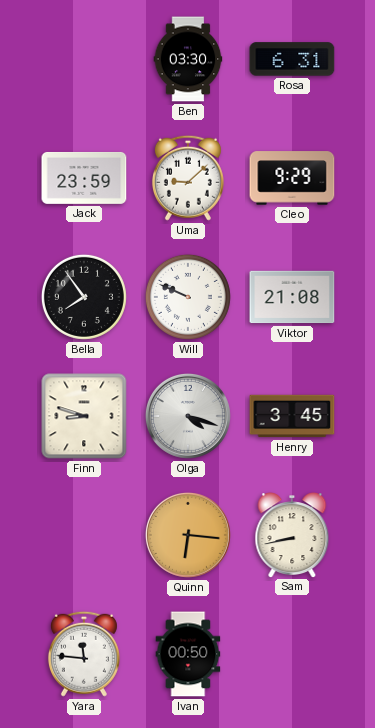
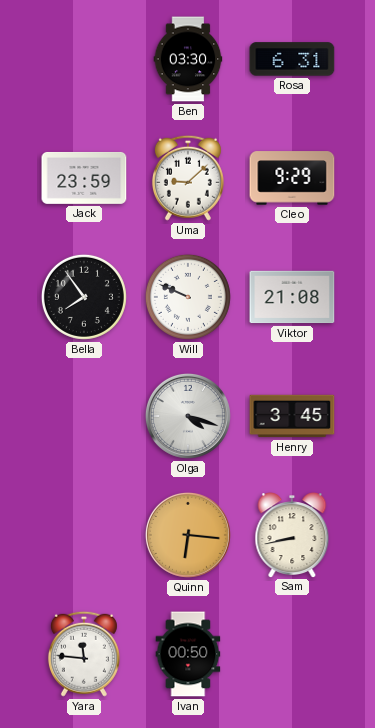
Finn: 8:48 -> none (84, 416)
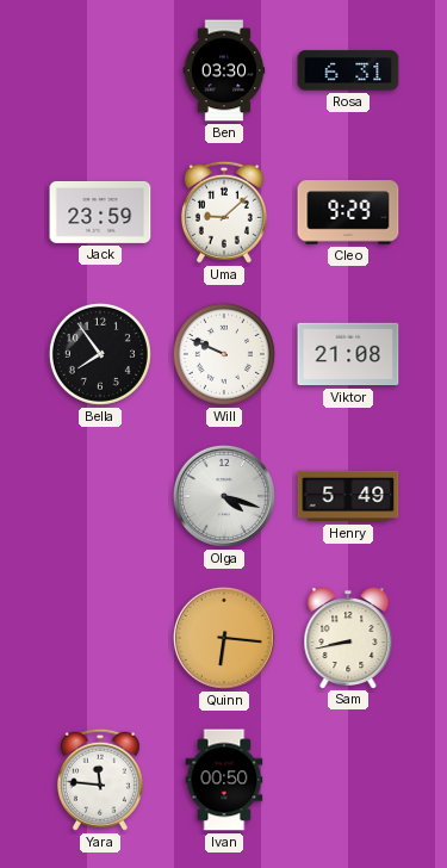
Henry: 3:45 -> 5:49 (348, 496)
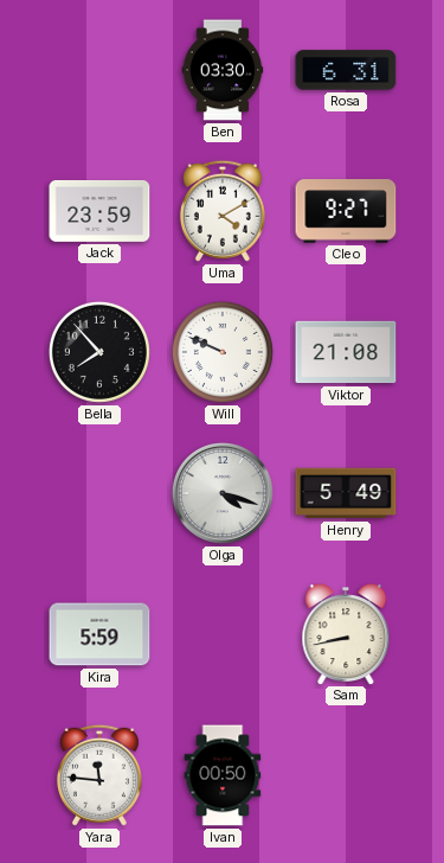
Uma: 9:08 -> 4:10 (223, 211)
Cleo: 9:29 -> 9:27 (346, 211)
Bella: 7:54 -> 7:53 (99, 352)
Kira: none -> 5:59 (99, 634)
Quinn: 6:16 -> none (224, 638)
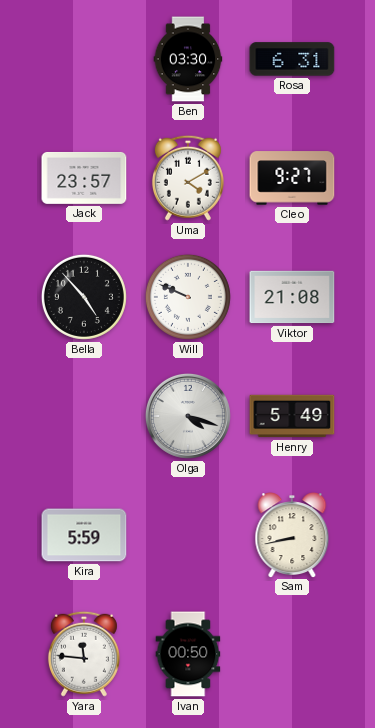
Jack: 23:59 -> 23:57 (84, 178)
Bella: 7:53 -> 4:53 (84, 297)
